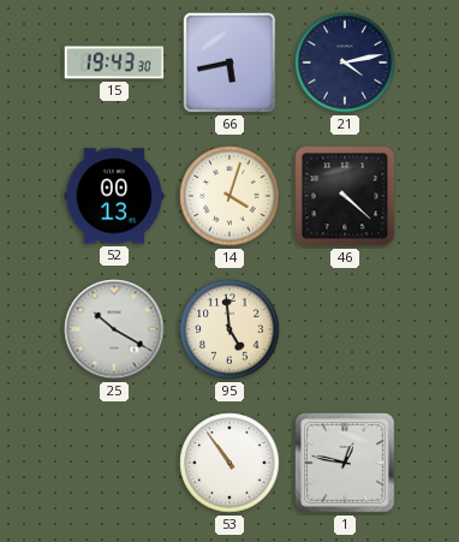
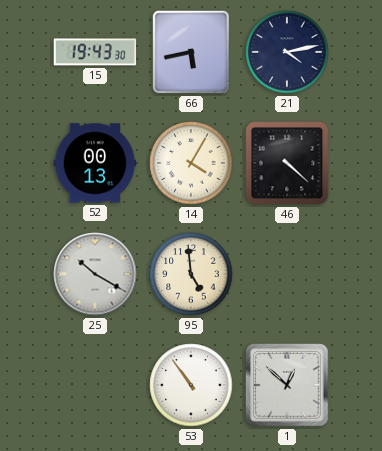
14: 4:03 -> 4:05 (191, 163)
1: 12:47 -> 12:52 (287, 385)
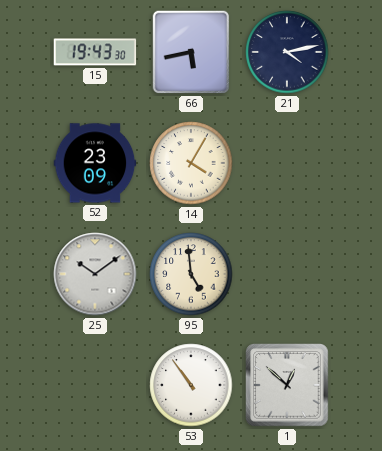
52: 00:13 -> 23:09 (95, 163)
46: 4:22 -> none (287, 163)
25: 10:20 -> 10:09 (95, 274)
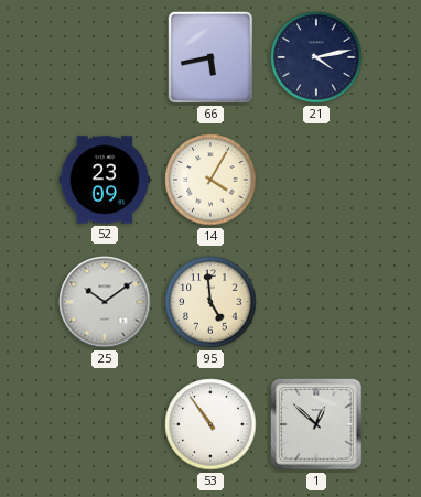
15: 19:43 -> none (95, 52)
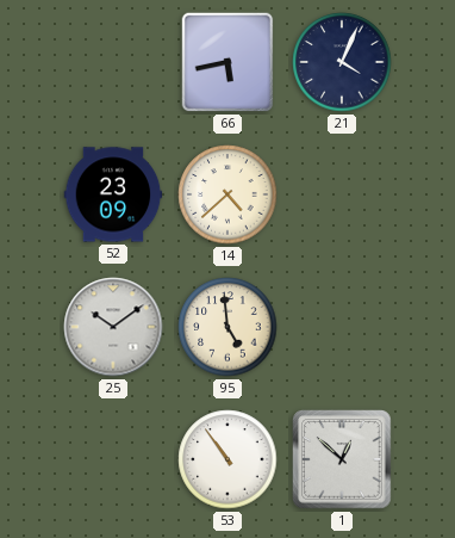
21: 4:13 -> 4:04 (342, 62)
14: 4:05 -> 4:38 (227, 194)
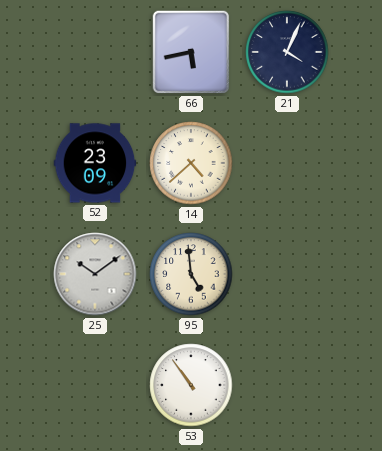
1: 12:52 -> none (342, 459)
